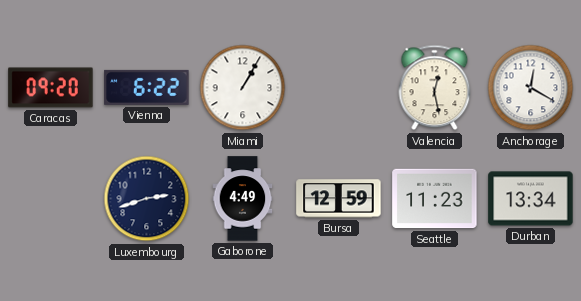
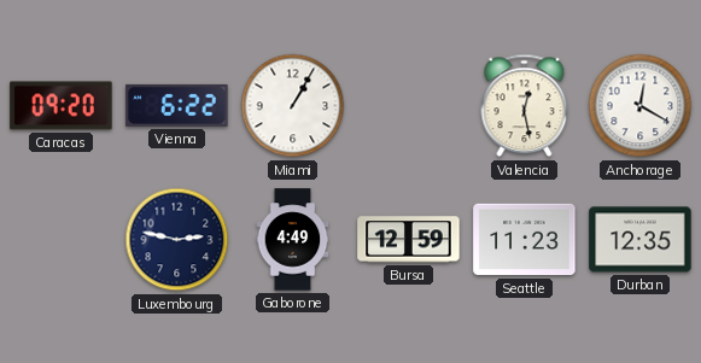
Luxembourg: 2:42 -> 2:47 (177, 240)
Durban: 13:34 -> 12:35 (641, 240)
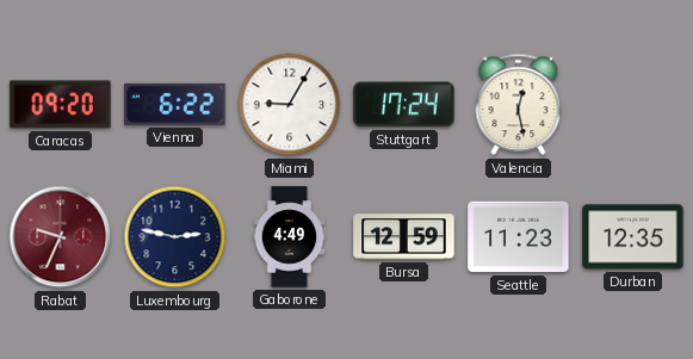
Miami: 1:05 -> 9:05 (290, 105)
Stuttgart: none -> 17:24 (404, 105)
Anchorage: 12:20 -> none (641, 106)
Rabat: none -> 9:34 (61, 237)
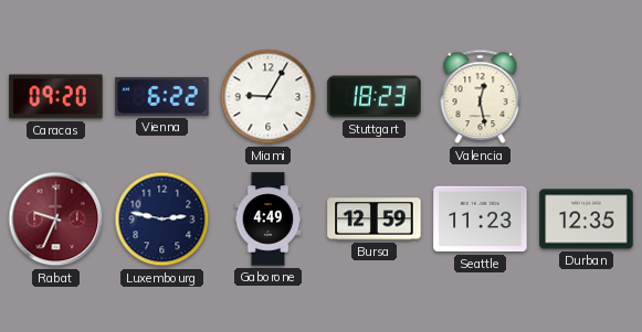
Stuttgart: 17:24 -> 18:23 (375, 97)
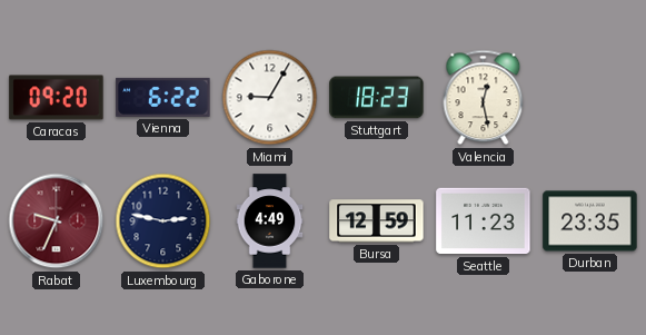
Durban: 12:35 -> 23:35 (590, 221)
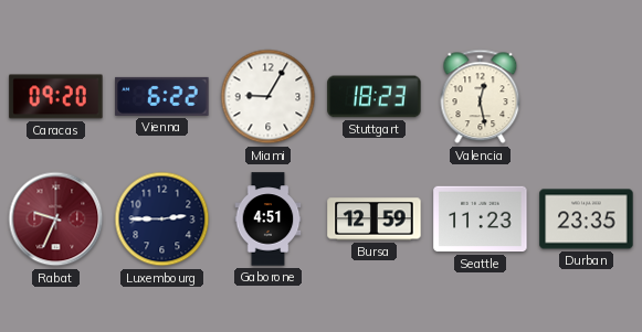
Luxembourg: 2:47 -> 2:45 (162, 219)
Gaborone: 4:49 -> 4:51 (269, 219)
